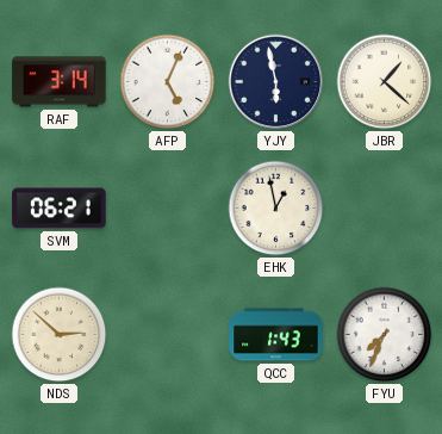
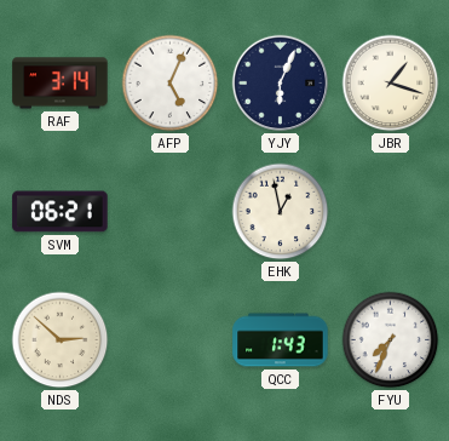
YJY: 5:58 -> 6:04 (281, 84)
JBR: 1:22 -> 1:18 (391, 84)
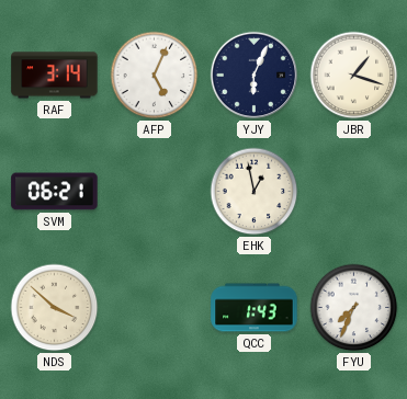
NDS: 2:52 -> 3:52 (55, 308)
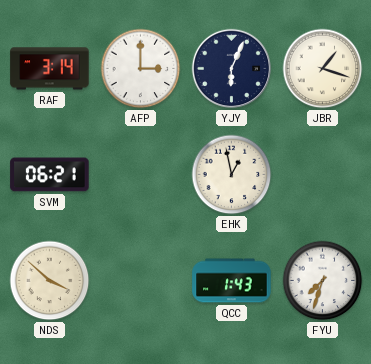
AFP: 5:04 -> 3:00 (141, 69)
FYU: 7:34 -> 7:33 (323, 281)
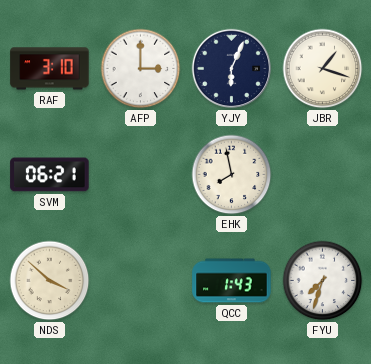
RAF: 3:14 -> 3:10 (50, 69)
EHK: 12:58 -> 7:58 (232, 175)
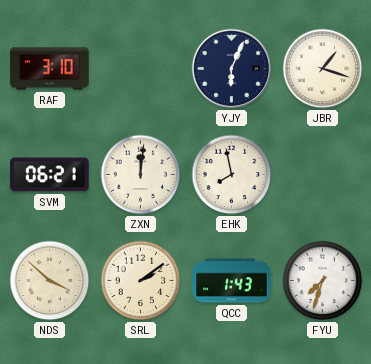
AFP: 3:00 -> none (141, 69)
ZXN: none -> 12:01 (141, 175)
SRL: none -> 2:09 (141, 281)
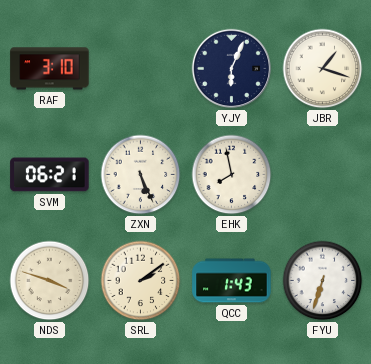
ZXN: 12:01 -> 5:26 (141, 175)
NDS: 3:52 -> 3:48 (50, 281)
FYU: 7:33 -> 6:33 (323, 281)
